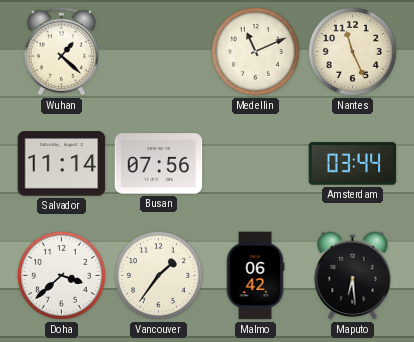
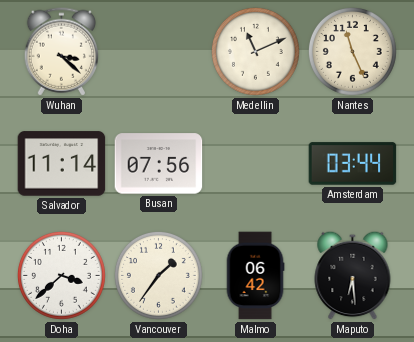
Wuhan: 1:22 -> 3:22 (61, 52)
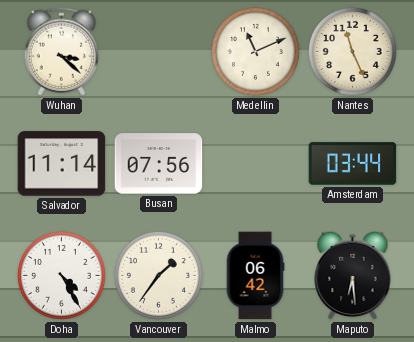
Doha: 3:38 -> 4:25 (61, 275)
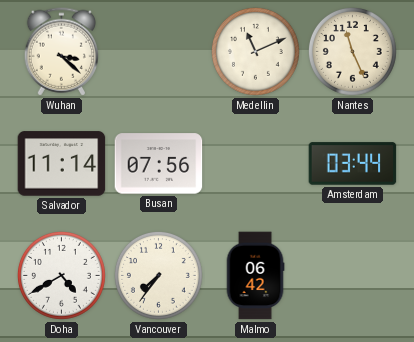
Doha: 4:25 -> 4:40 (61, 275)
Vancouver: 1:36 -> 7:36 (158, 275)
Maputo: 6:29 -> none (353, 275)
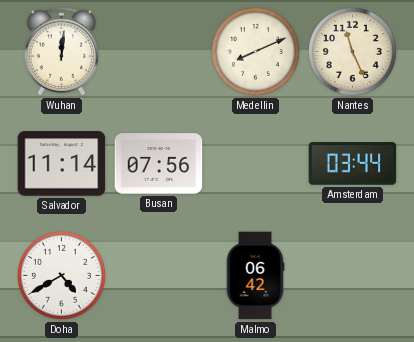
Wuhan: 3:22 -> 12:01 (61, 52)
Medellin: 11:11 -> 8:11 (255, 51)
Vancouver: 7:36 -> none (158, 275)
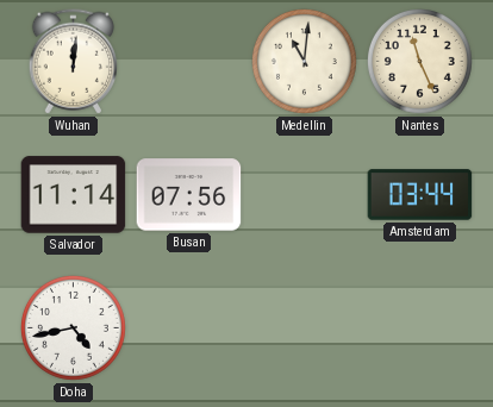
Medellin: 8:11 -> 11:01 (304, 61)
Doha: 4:40 -> 4:43 (73, 327)
Malmo: 06:42 -> none (255, 276)
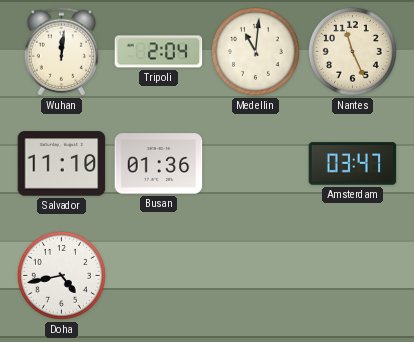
Tripoli: none -> 2:04 (159, 52)
Salvador: 11:14 -> 11:10 (62, 164)
Busan: 07:56 -> 01:36 (159, 164)
Amsterdam: 03:44 -> 03:47 (353, 164)
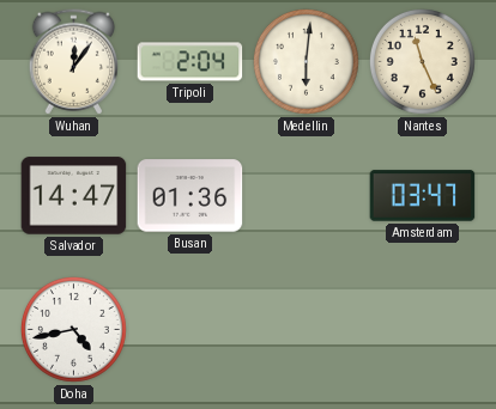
Wuhan: 12:01 -> 12:06 (73, 62)
Medellin: 11:01 -> 6:01 (306, 61)
Salvador: 11:10 -> 14:47 (74, 196)
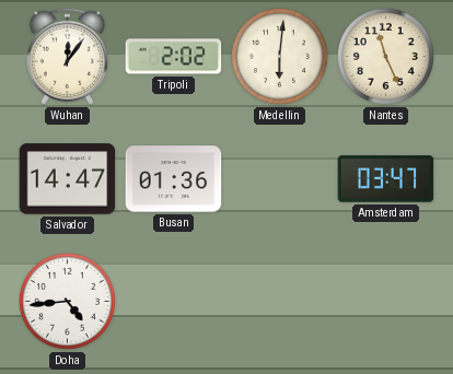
Tripoli: 2:04 -> 2:02 (174, 57)
Doha: 4:43 -> 4:44 (67, 301)
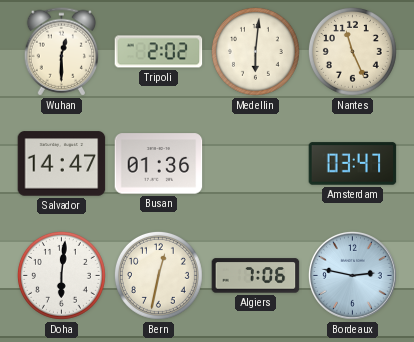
Wuhan: 12:06 -> 12:30 (61, 52)
Doha: 4:44 -> 6:01 (61, 275)
Bern: none -> 12:32 (158, 275)
Algiers: none -> 7:06 (256, 276)
Bordeaux: none -> 2:47 (352, 275)
